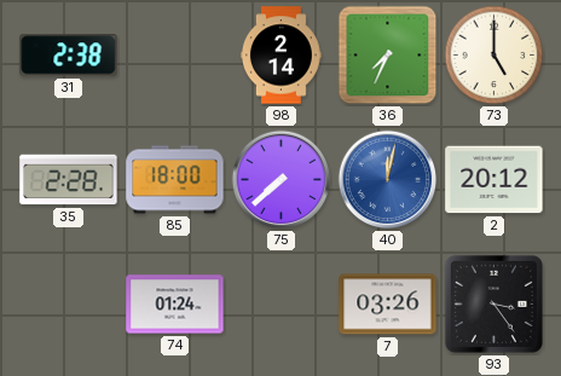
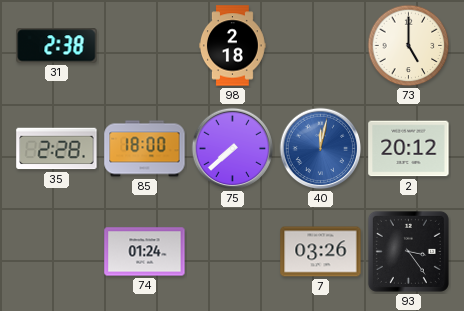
98: 2:14 -> 2:18 (233, 46)
36: 7:34 -> none (388, 56)
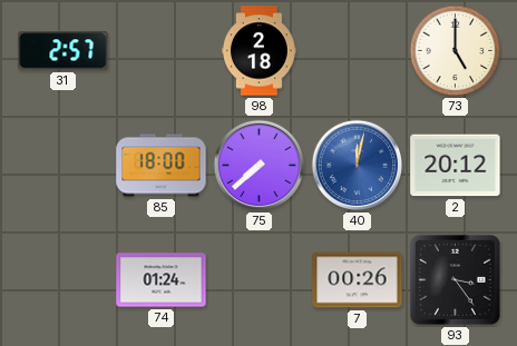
31: 2:38 -> 2:57 (64, 51)
35: 2:28 -> none (57, 149)
7: 03:26 -> 00:26 (358, 280)
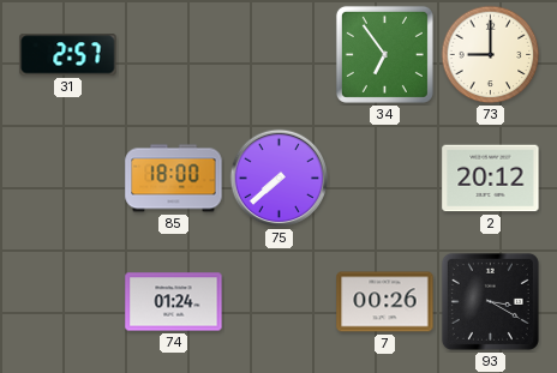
98: 2:18 -> none (260, 51)
34: none -> 6:54 (384, 54)
73: 5:00 -> 9:00 (491, 55)
40: 12:02 -> none (358, 166)
93: 3:24 -> 3:20 (490, 301)
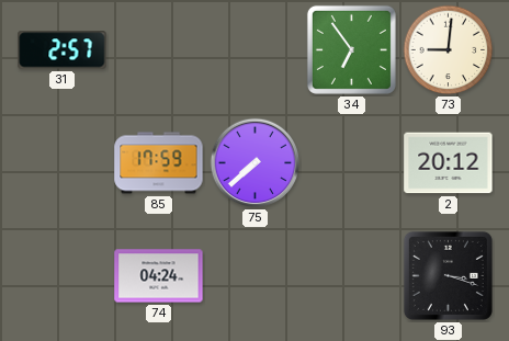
73: 9:00 -> 9:01 (449, 50)
85: 18:00 -> 17:59 (159, 163)
74: 01:24 -> 04:24 (159, 276)
7: 00:26 -> none (385, 302)
93: 3:20 -> 3:18 (448, 275)
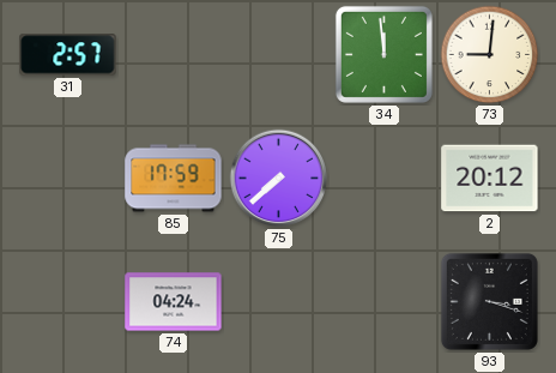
34: 6:54 -> 11:59 (383, 54)
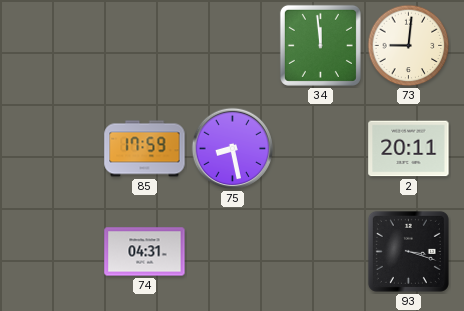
31: 2:57 -> none (68, 55)
75: 7:38 -> 8:28 (233, 149)
2: 20:12 -> 20:11 (409, 149)
74: 04:24 -> 04:31 (145, 252)
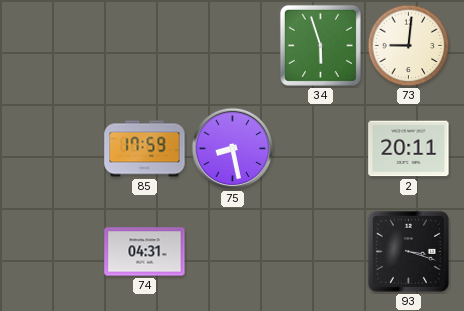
34: 11:59 -> 5:57 (320, 45)
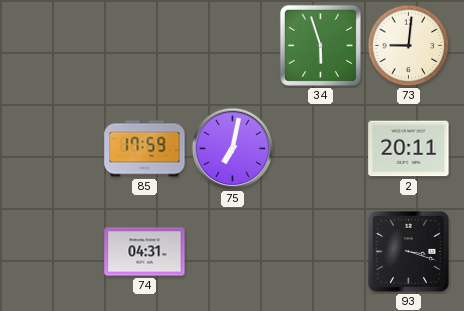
75: 8:28 -> 7:02 (233, 149)
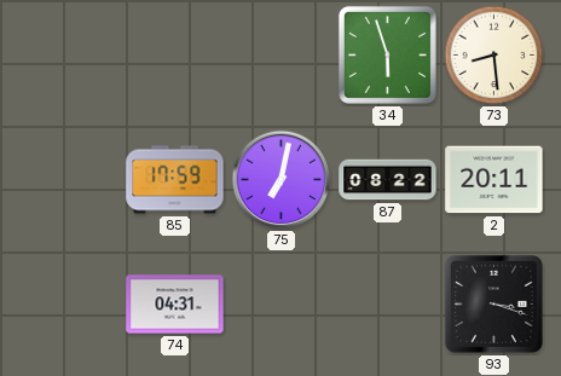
73: 9:01 -> 8:29 (495, 56)
87: none -> 08:22 (388, 180)
